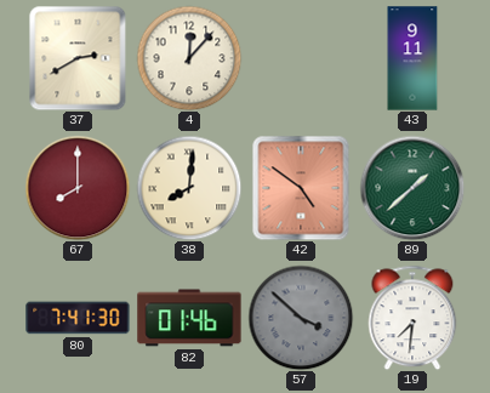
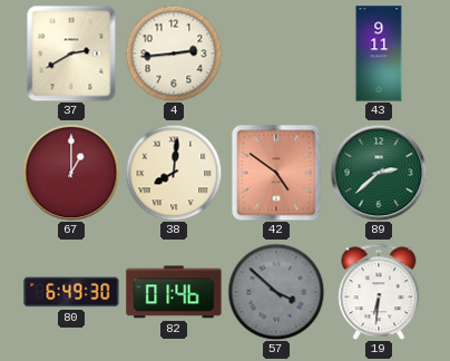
4: 12:07 -> 2:44 (174, 53)
67: 8:00 -> 1:00 (71, 173)
89: 1:38 -> 2:38 (379, 173)
80: 7:41 -> 6:49 (71, 292)
19: 7:31 -> 6:31 (379, 292)
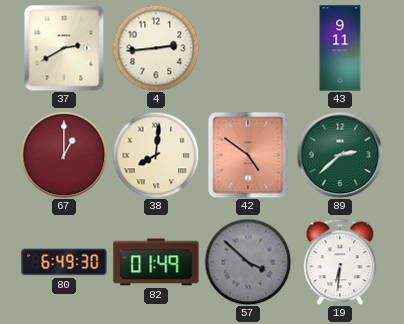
82: 01:46 -> 01:49 (156, 262)
